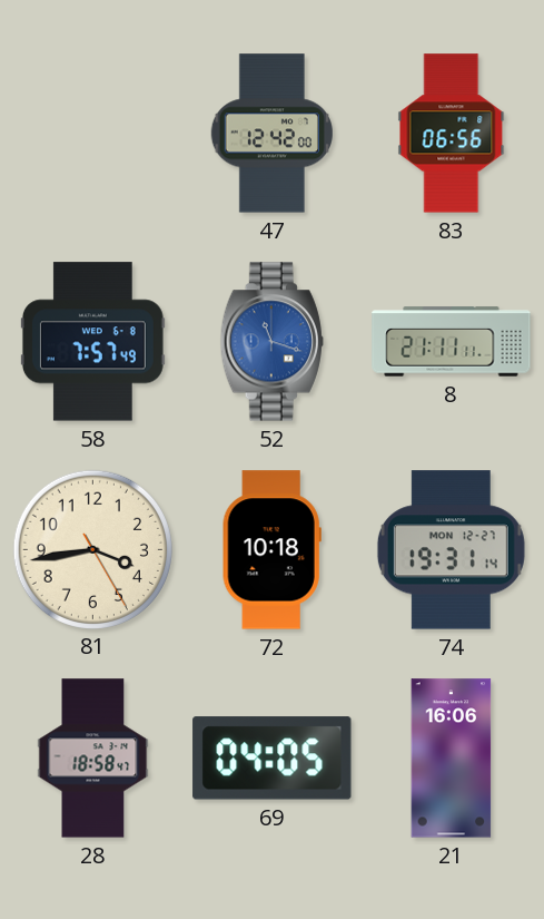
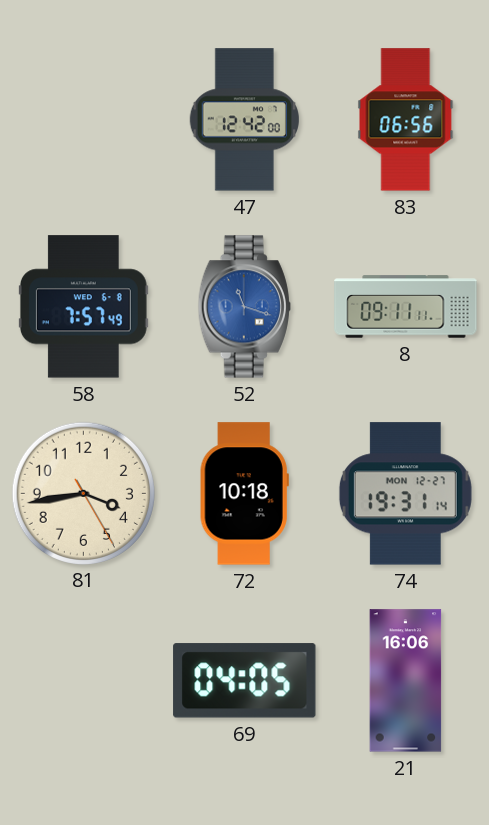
8: 21:11 -> 09:11 (406, 307)
28: 18:58 -> none (93, 759)
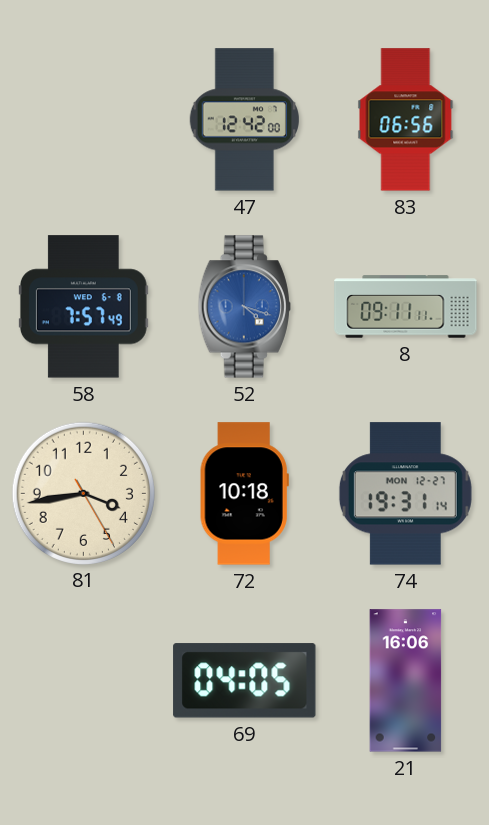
52: 11:18 -> 4:18 (244, 307)
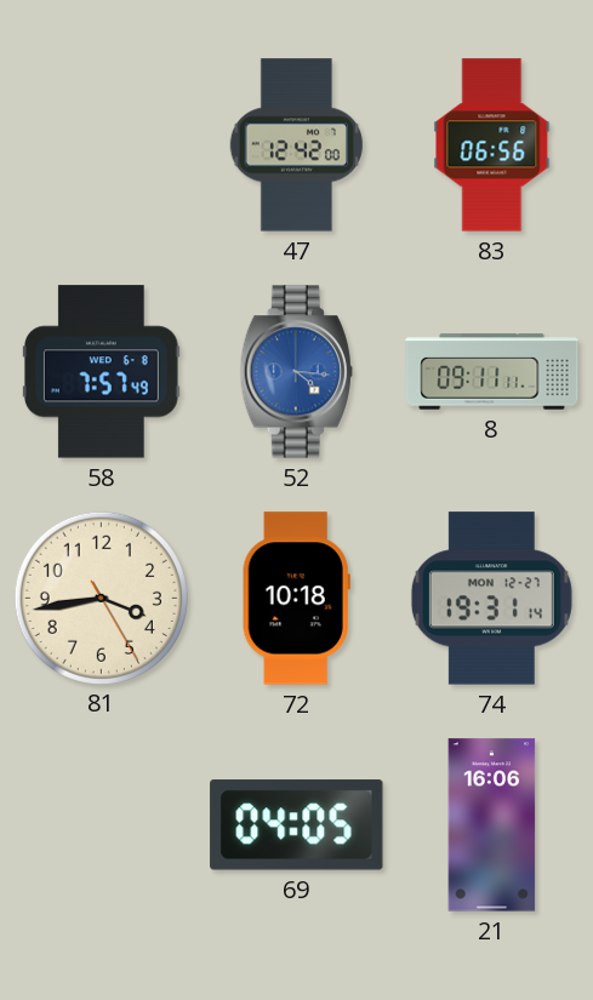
52: 4:18 -> 4:16 (296, 372)
